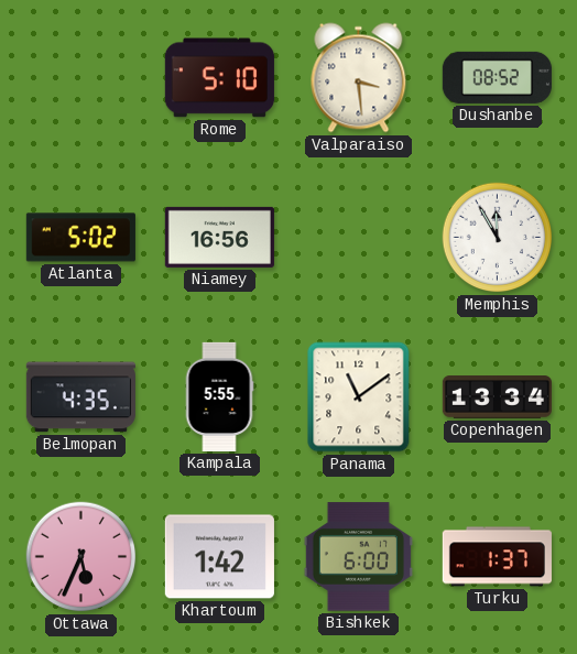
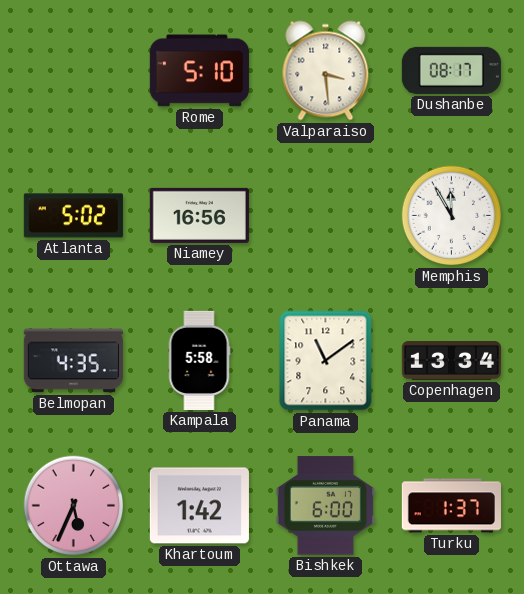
Dushanbe: 08:52 -> 08:17 (451, 70)
Kampala: 5:55 -> 5:58 (199, 360)
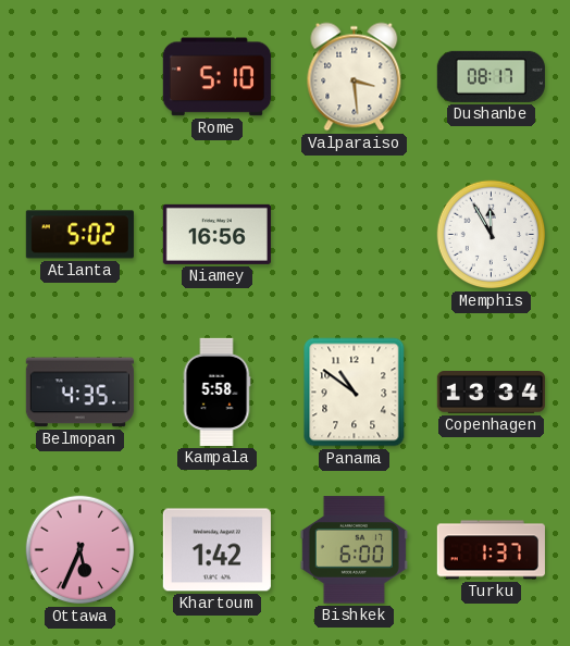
Panama: 11:09 -> 10:51 (355, 393)
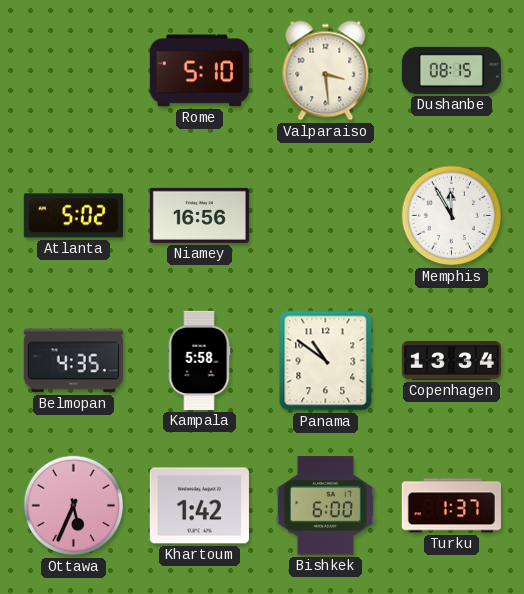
Dushanbe: 08:17 -> 08:15 (451, 70)
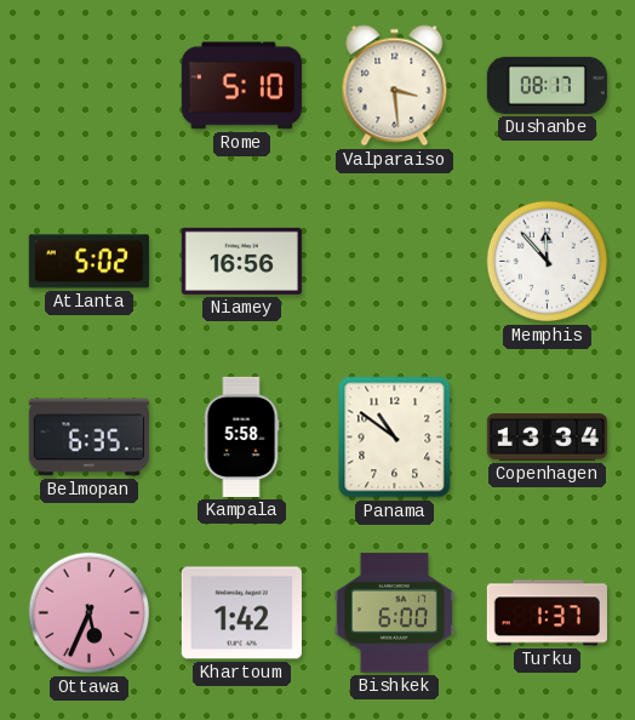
Dushanbe: 08:15 -> 08:17 (547, 85)
Memphis: 11:55 -> 11:53 (548, 262)
Belmopan: 4:35 -> 6:35 (88, 438)
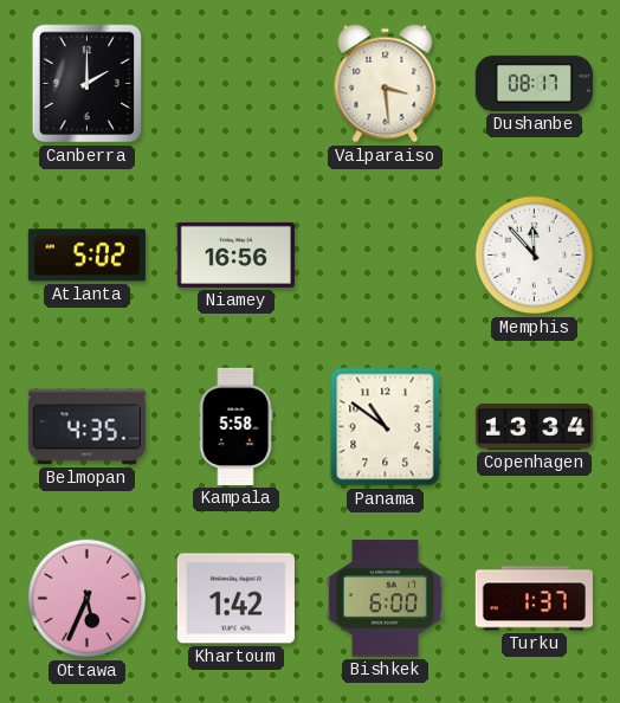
Canberra: none -> 2:00 (88, 84)
Rome: 5:10 -> none (241, 86)
Belmopan: 6:35 -> 4:35 (86, 427)
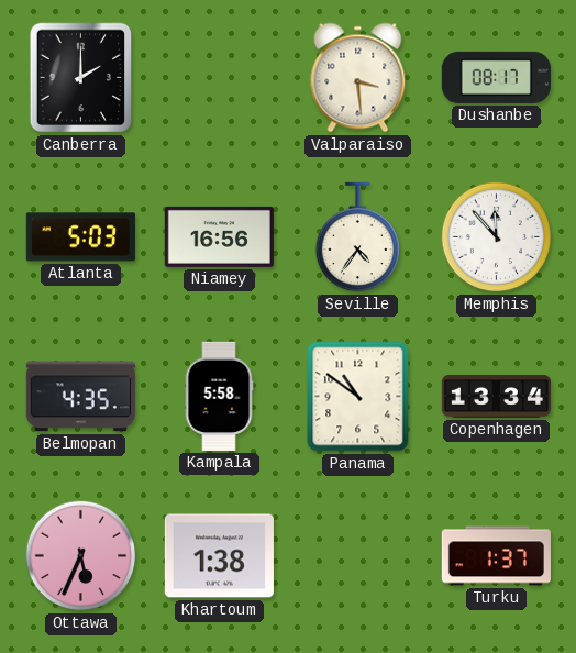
Atlanta: 5:02 -> 5:03 (80, 237)
Seville: none -> 4:36 (357, 237)
Khartoum: 1:42 -> 1:38 (219, 556)
Bishkek: 6:00 -> none (385, 599)
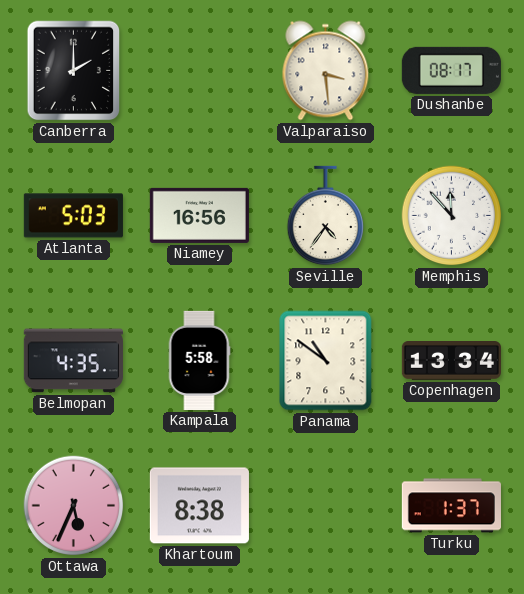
Khartoum: 1:38 -> 8:38 (199, 506)
